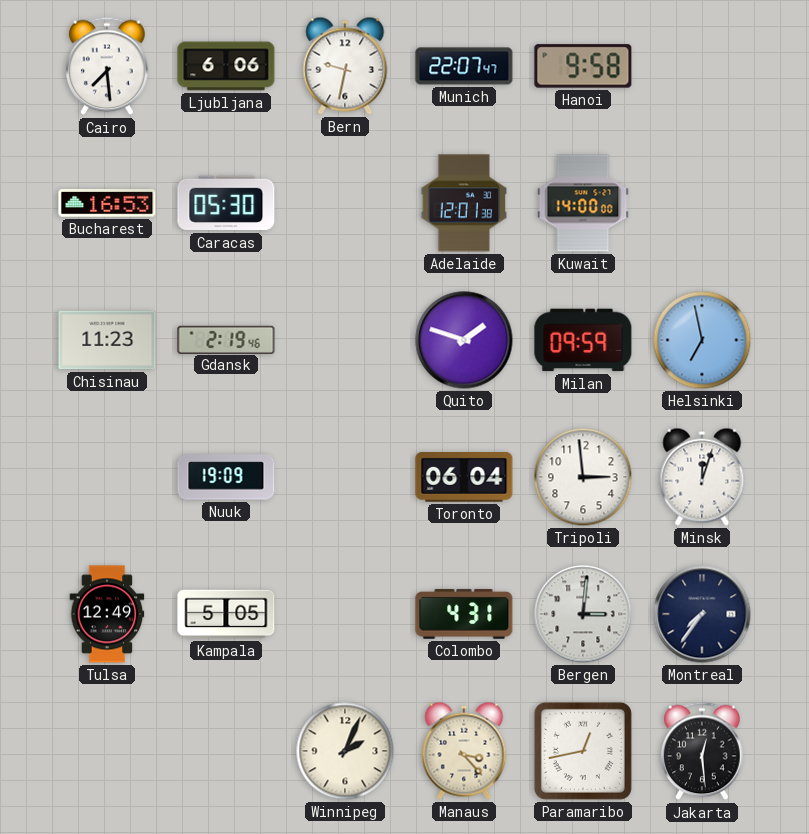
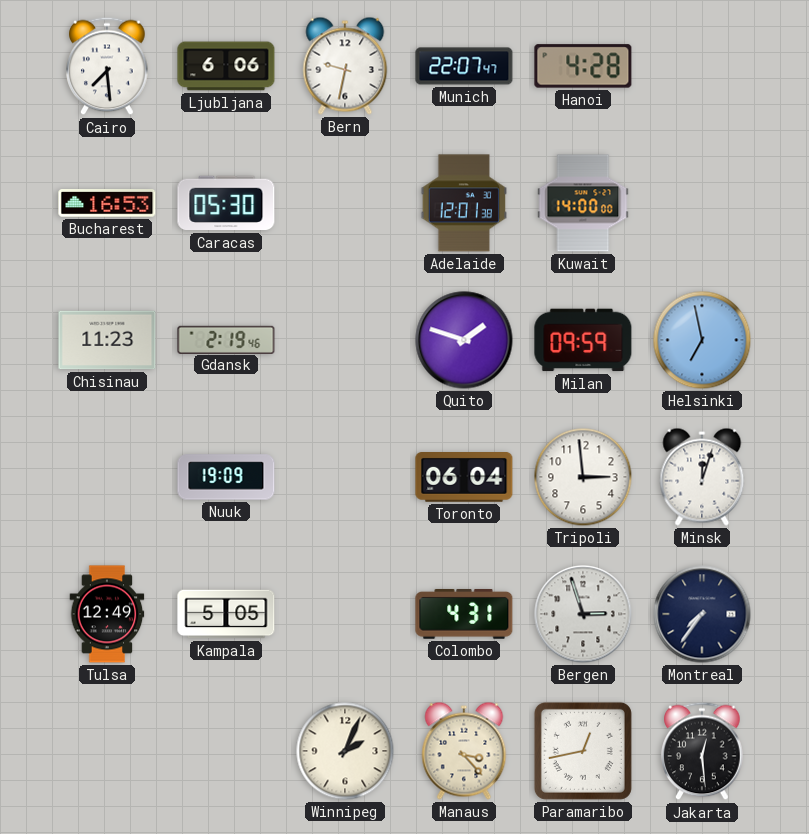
Hanoi: 9:58 -> 4:28 (583, 66)
Bergen: 3:01 -> 2:57 (583, 614)
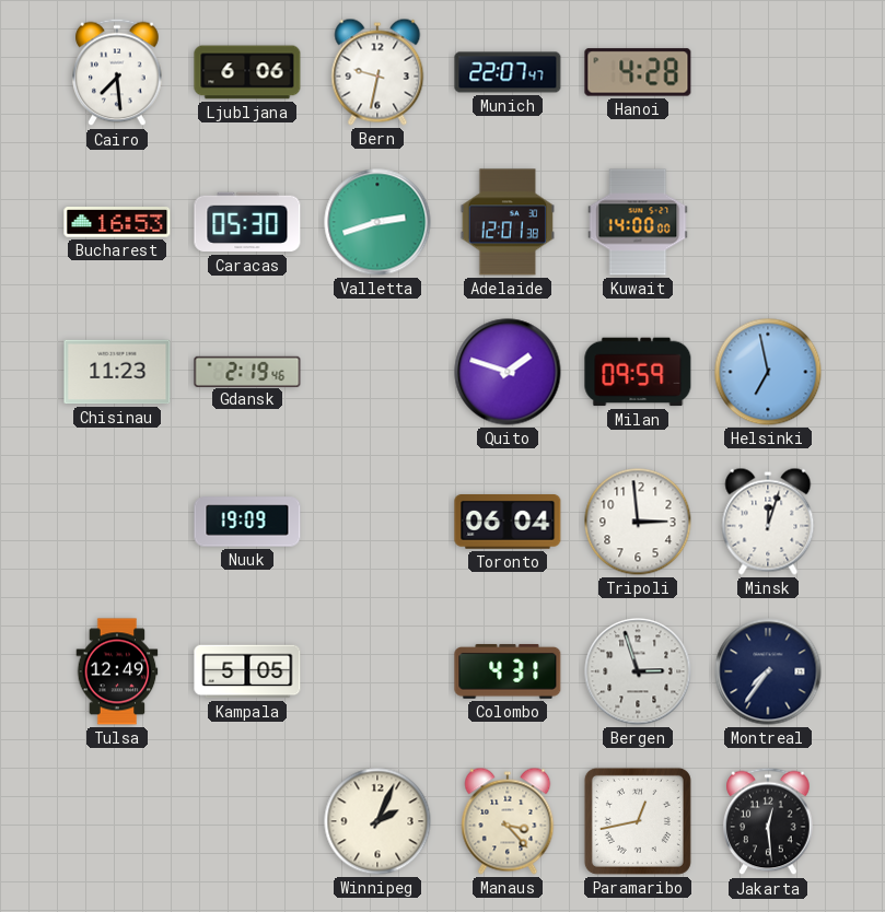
Valletta: none -> 2:42 (377, 222)
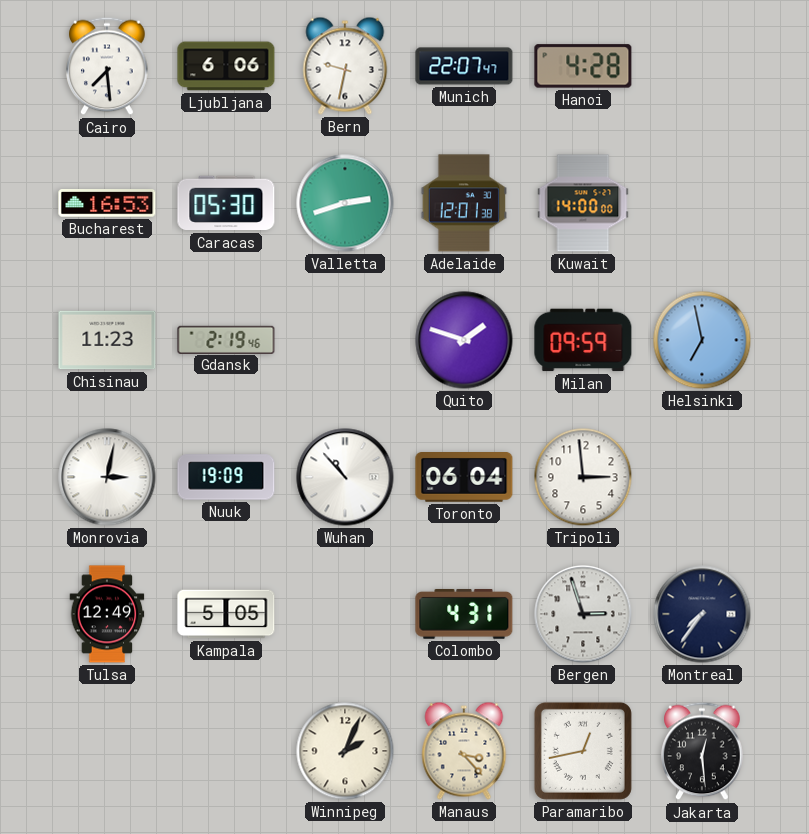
Monrovia: none -> 3:02 (107, 477)
Wuhan: none -> 10:53 (345, 477)
Minsk: 12:03 -> none (768, 522)
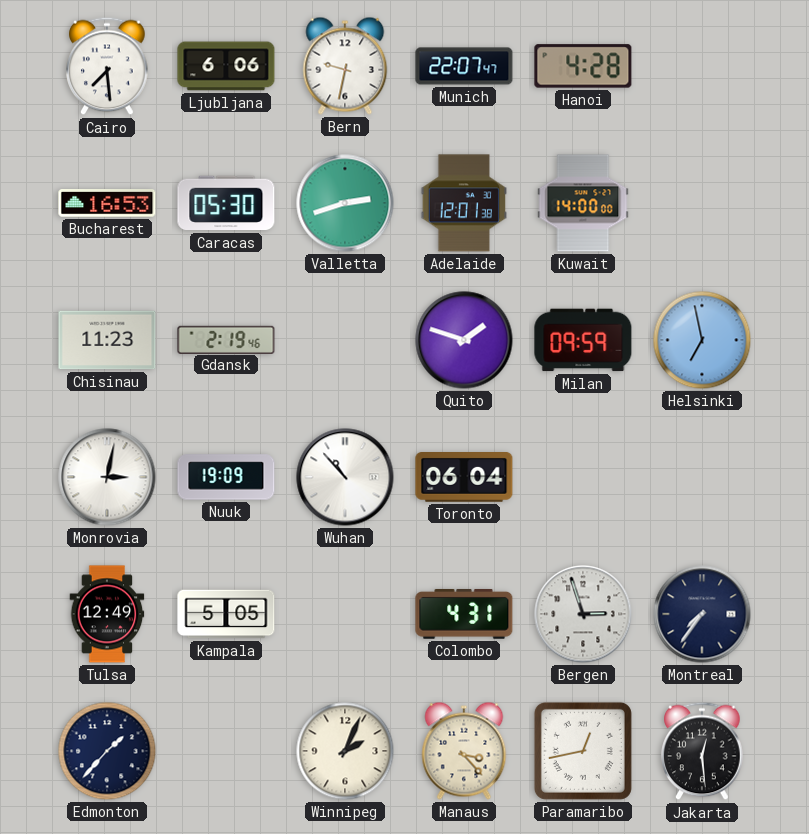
Tripoli: 2:59 -> none (583, 477)
Edmonton: none -> 1:37 (107, 751)
